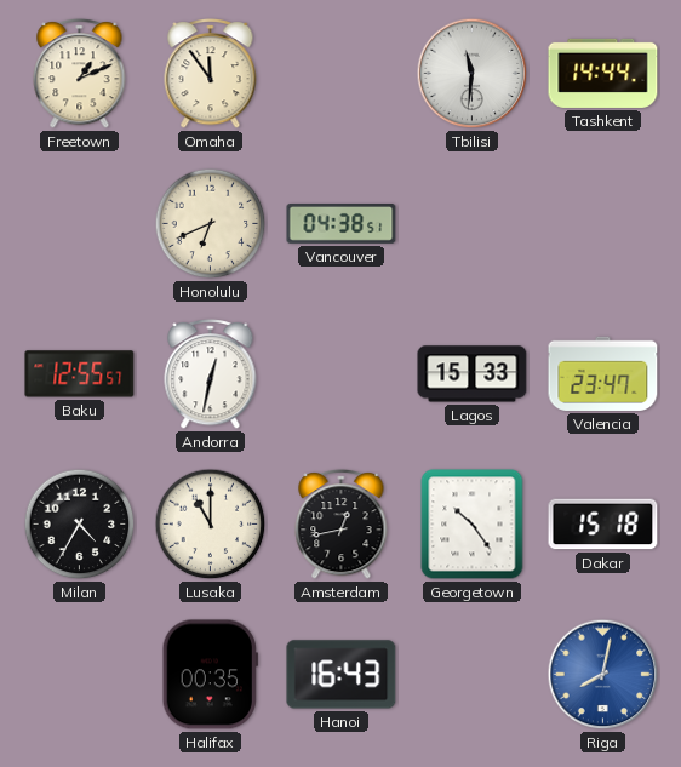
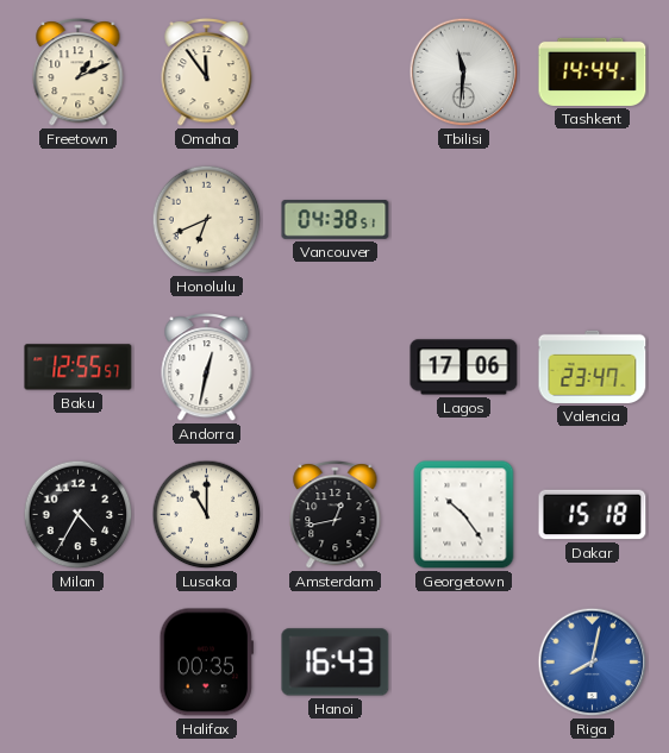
Lagos: 15:33 -> 17:06 (464, 368)
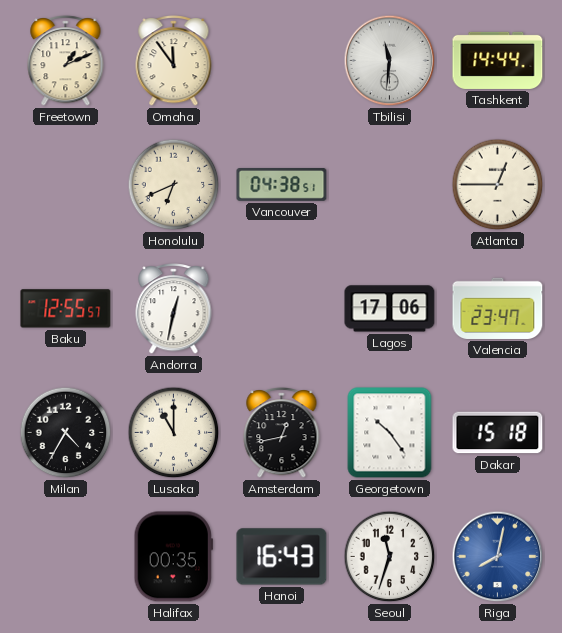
Atlanta: none -> 12:45 (498, 185)
Seoul: none -> 11:33 (390, 557)
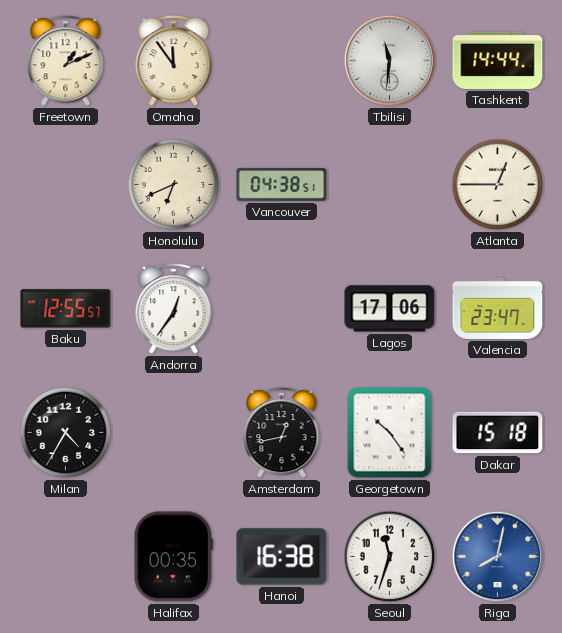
Andorra: 12:32 -> 12:36 (174, 309)
Lusaka: 11:00 -> none (174, 433)
Hanoi: 16:43 -> 16:38 (282, 557)
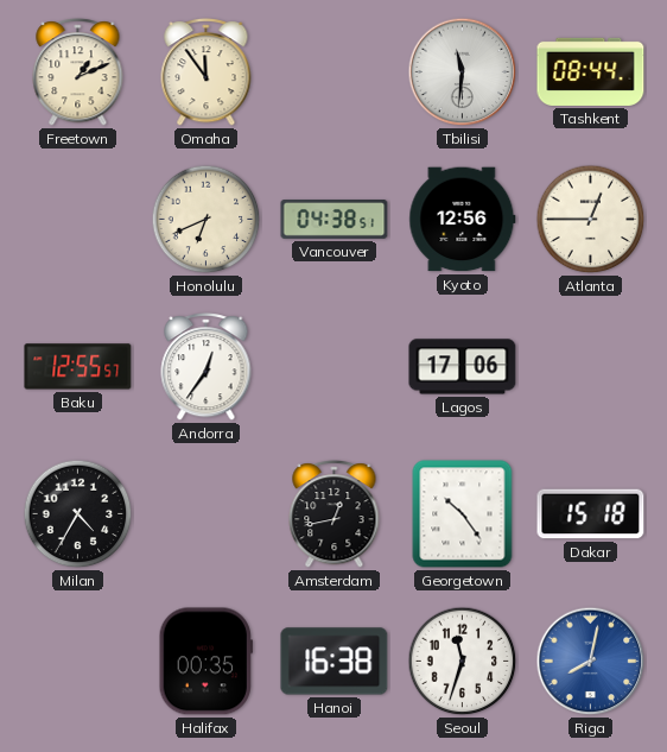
Tashkent: 14:44 -> 08:44 (591, 71)
Kyoto: none -> 12:56 (463, 220)
Valencia: 23:47 -> none (498, 308)
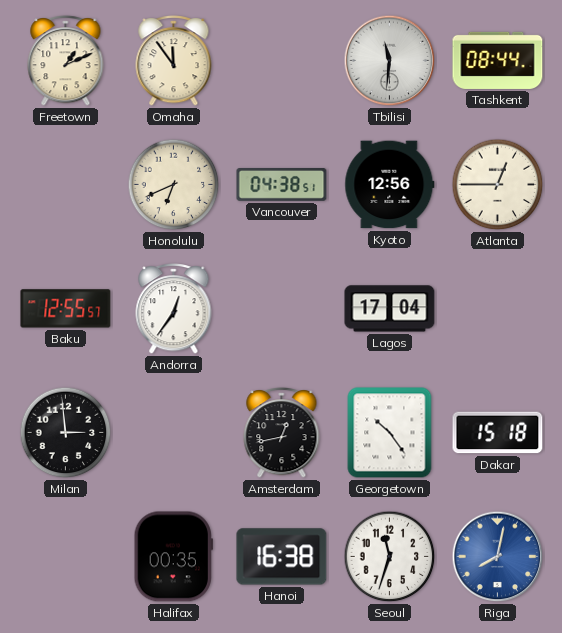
Lagos: 17:06 -> 17:04 (390, 309)
Milan: 4:35 -> 2:59 (66, 433)
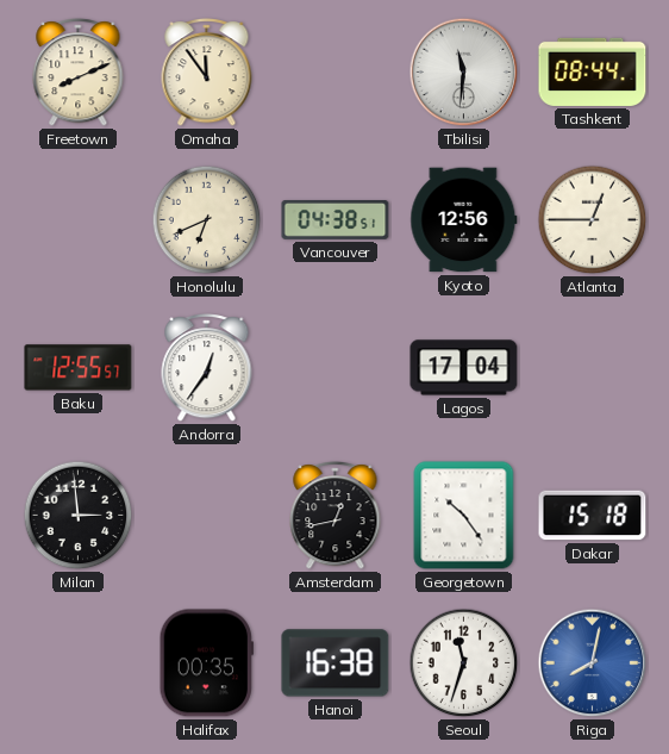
Freetown: 1:11 -> 8:11 (79, 73)
